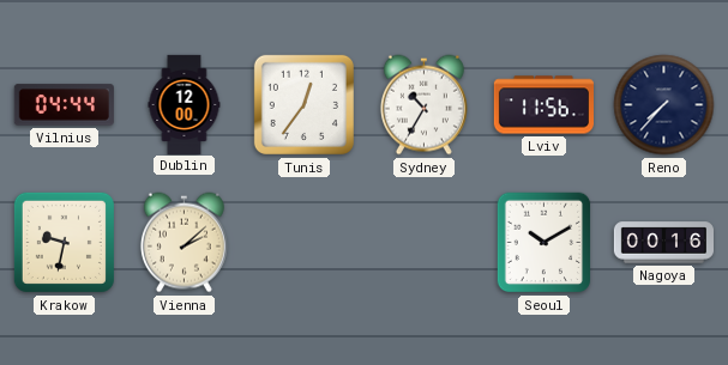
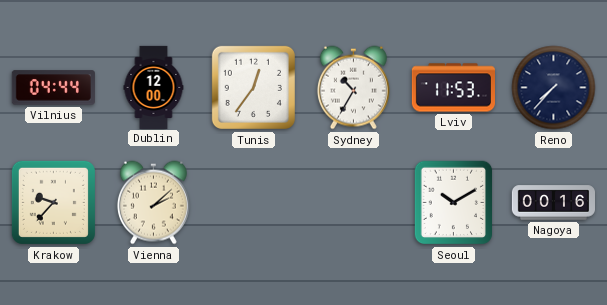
Lviv: 11:56 -> 11:53 (453, 88)
Krakow: 9:32 -> 9:37 (53, 202)
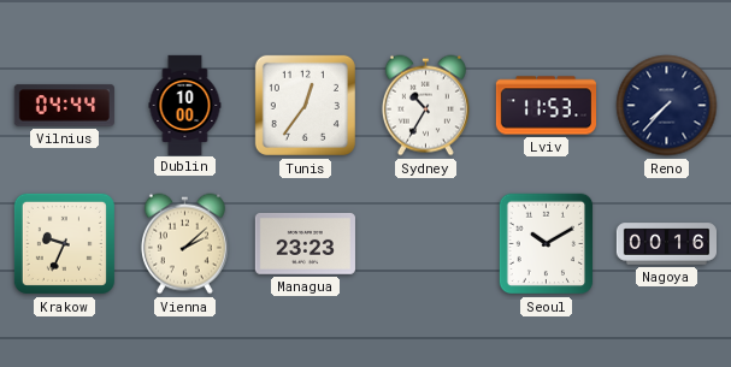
Dublin: 12:00 -> 10:00 (185, 105)
Krakow: 9:37 -> 9:34 (64, 243)
Managua: none -> 23:23 (305, 243)
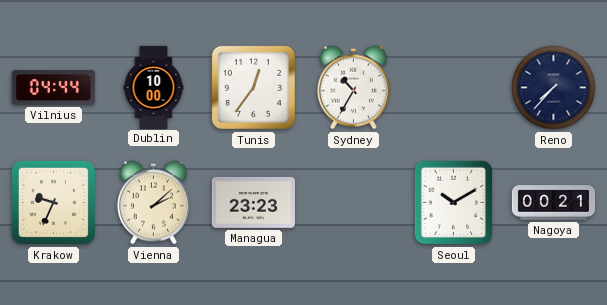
Lviv: 11:53 -> none (546, 106)
Nagoya: 00:16 -> 00:21 (553, 203)
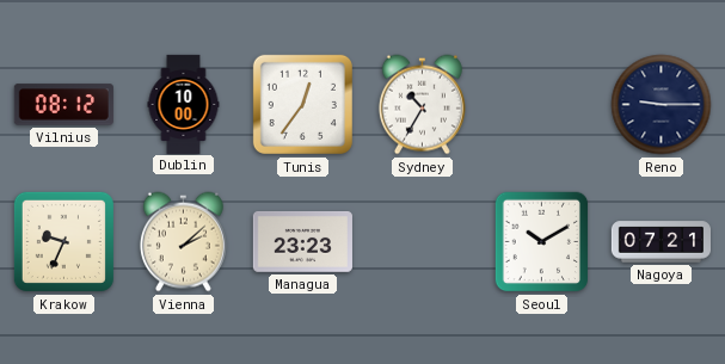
Vilnius: 04:44 -> 08:12 (63, 105)
Reno: 7:37 -> 9:15 (662, 105)
Nagoya: 00:21 -> 07:21 (661, 242)
